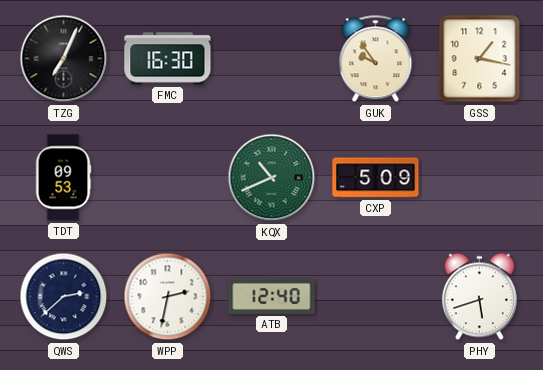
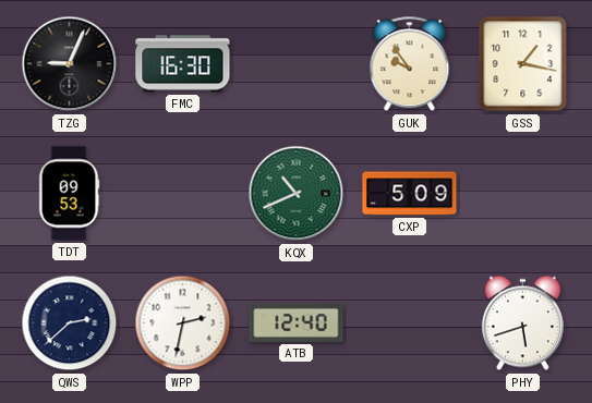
TZG: 7:04 -> 9:04 (70, 64)
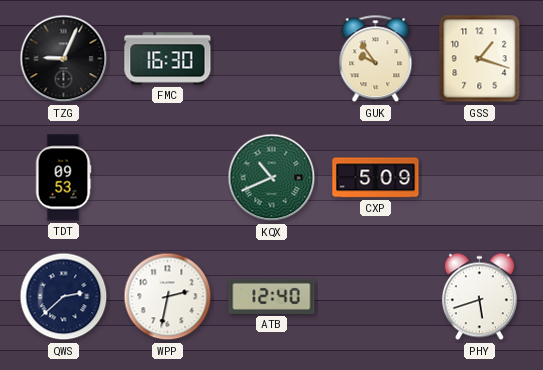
GSS: 1:17 -> 1:18 (480, 59)
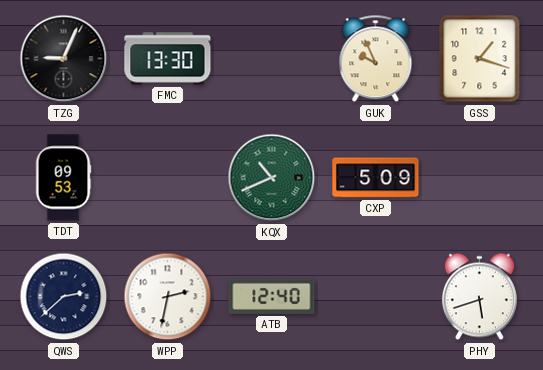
FMC: 16:30 -> 13:30 (168, 59)
GUK: 9:54 -> 9:56 (376, 59)
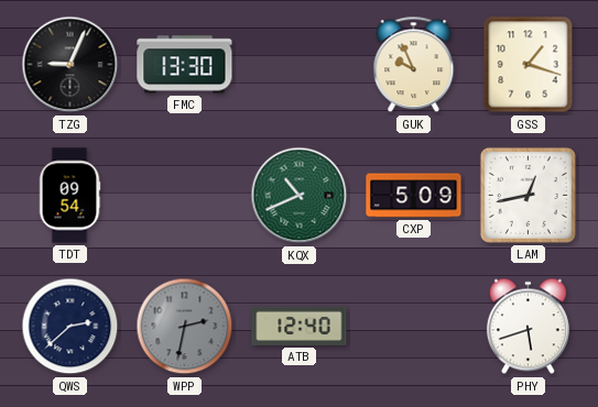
TDT: 09:53 -> 09:54 (69, 196)
LAM: none -> 12:43 (528, 195)
WPP dial: white -> grey (185, 327)
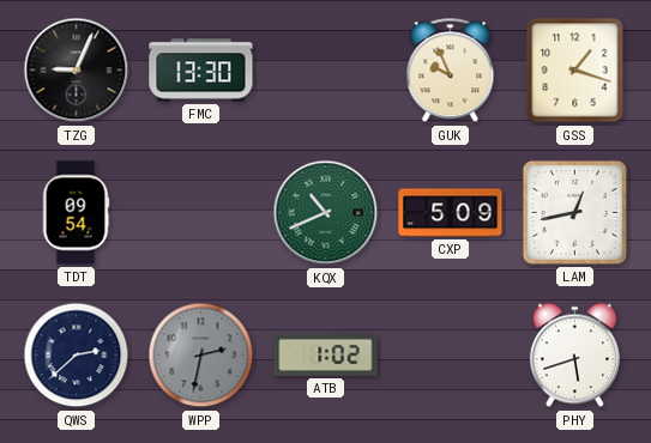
ATB: 12:40 -> 1:02 (326, 354)
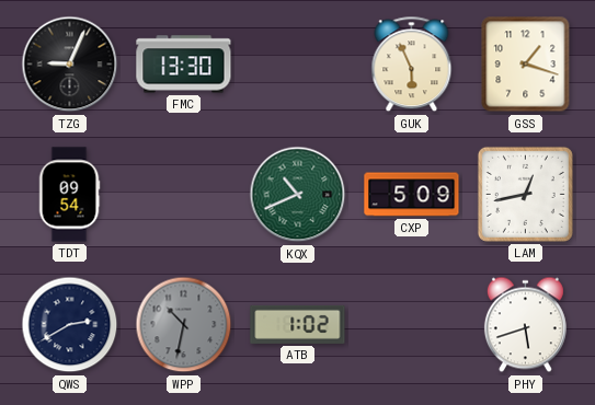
GUK: 9:56 -> 5:56 (412, 65)
QWS: 2:38 -> 2:40 (70, 325)
WPP: 2:32 -> 10:32 (184, 325)
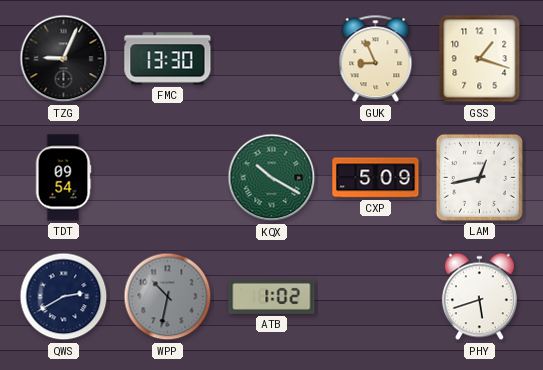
GUK: 5:56 -> 8:56 (376, 59)
KQX: 10:41 -> 10:20 (272, 178)
